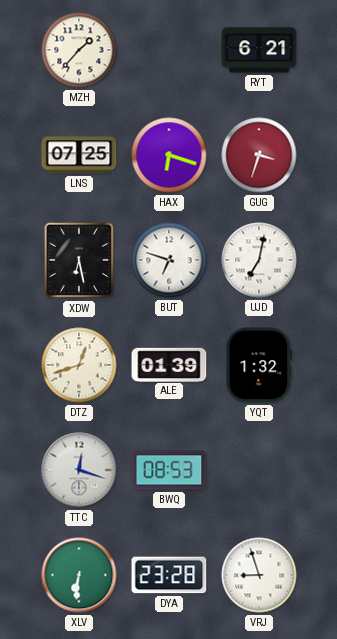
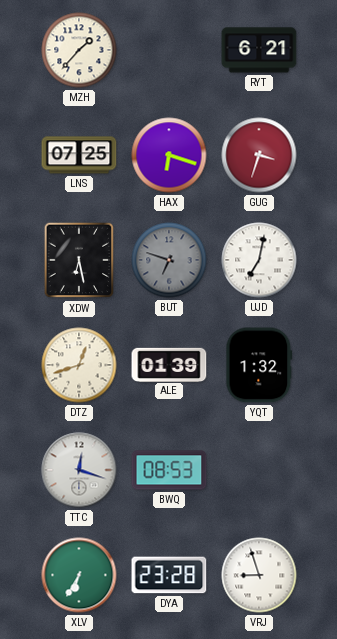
BUT dial: white -> grey (169, 260)
XLV: 6:31 -> 6:35 (79, 575)
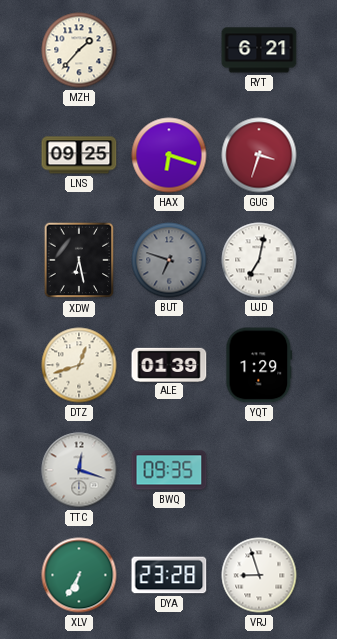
LNS: 07:25 -> 09:25 (79, 155)
YQT: 1:32 -> 1:29 (259, 365)
BWQ: 08:53 -> 09:35 (169, 470)
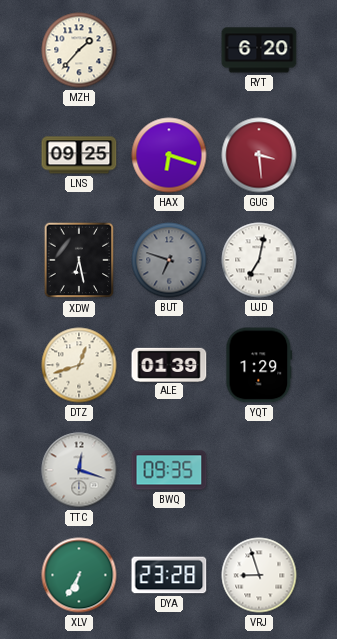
RYT: 6:21 -> 6:20 (259, 50)
GUG: 3:33 -> 3:29 (259, 155)
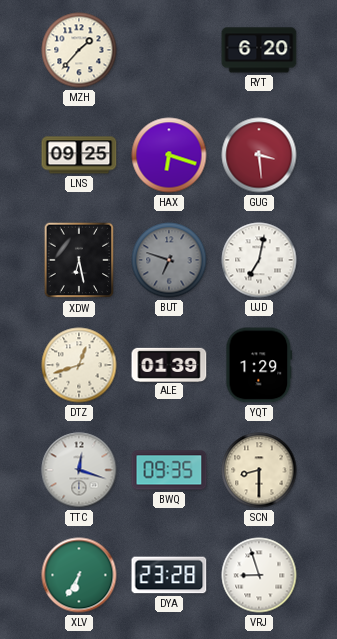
SCN: none -> 8:30 (259, 470)
